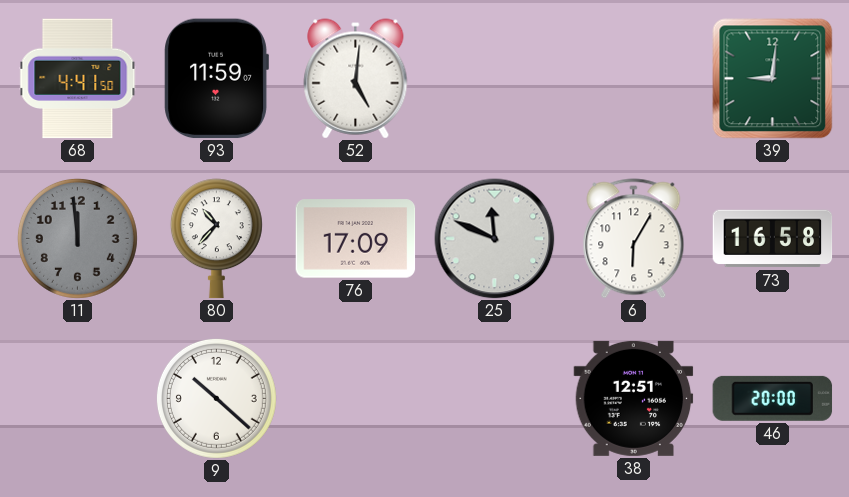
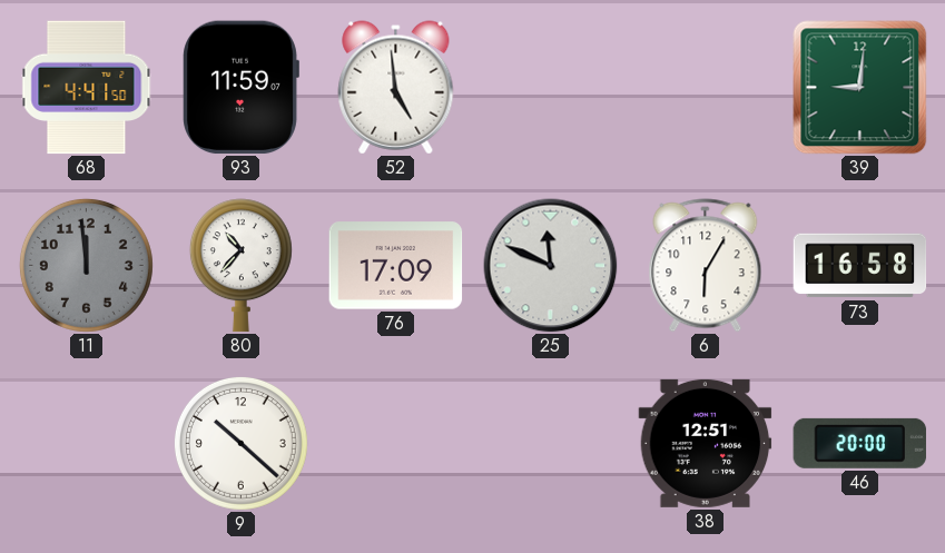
52: 5:01 -> 4:59 (396, 88)
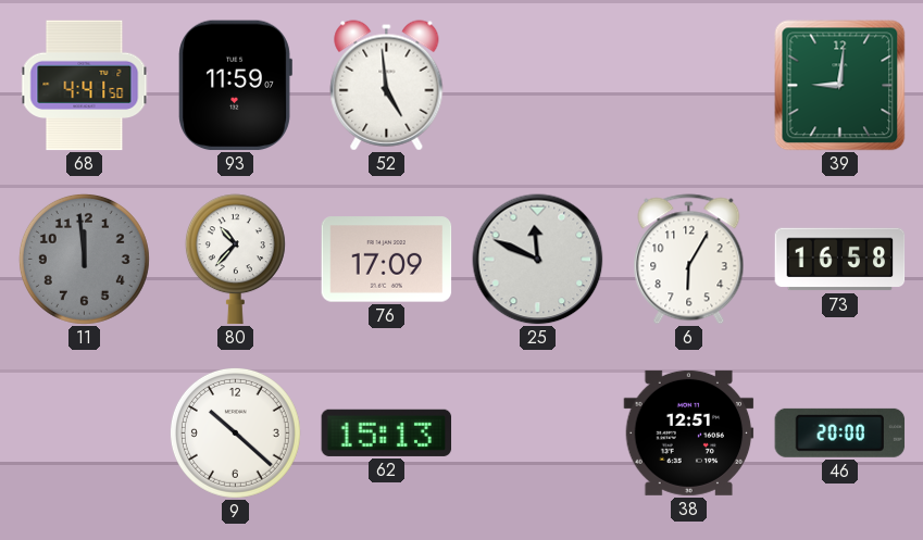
62: none -> 15:13 (387, 432)
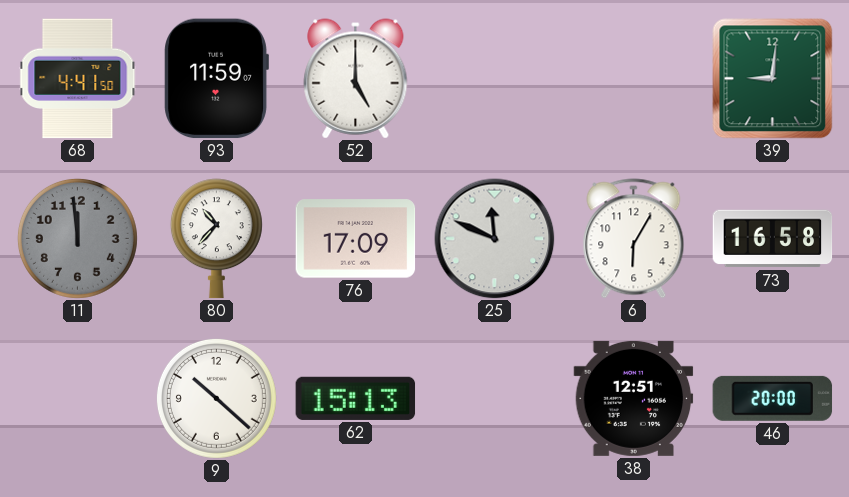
52: 4:59 -> 5:00 (356, 79)
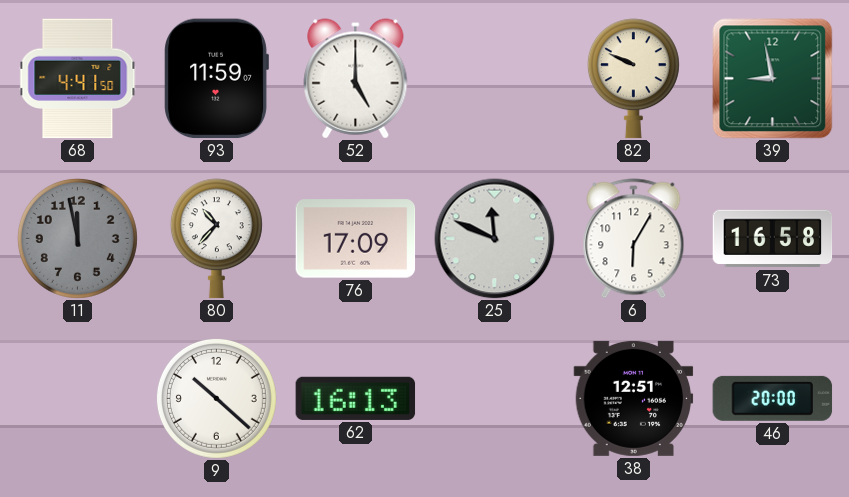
82: none -> 9:49 (633, 79)
39: 9:01 -> 8:58 (773, 79)
11: 11:59 -> 11:58 (77, 238)
62: 15:13 -> 16:13 (356, 398)
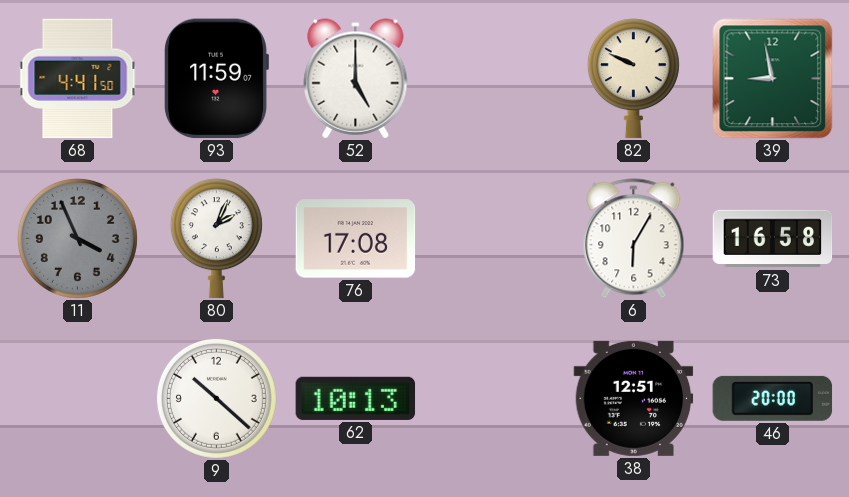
11: 11:58 -> 3:56 (77, 238)
80: 10:37 -> 2:04 (216, 239)
76: 17:09 -> 17:08 (356, 239)
25: 11:49 -> none (495, 239)
62: 16:13 -> 10:13 (356, 398)
